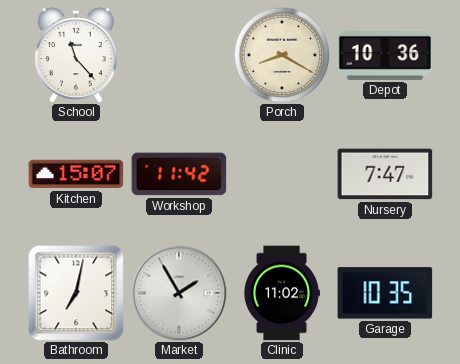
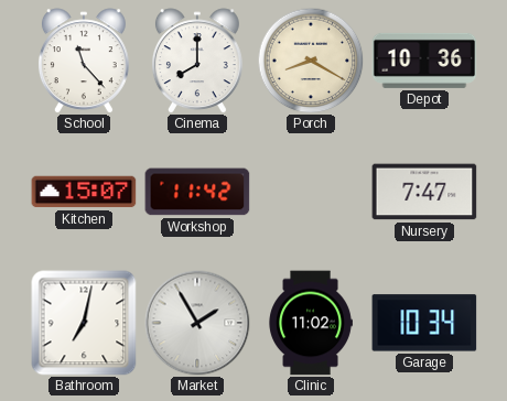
Cinema: none -> 8:00 (197, 61)
Garage: 10:35 -> 10:34 (424, 323)
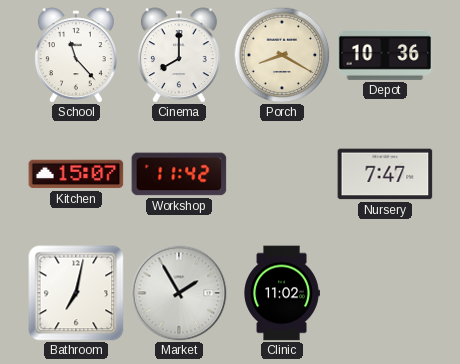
Garage: 10:34 -> none (424, 323)
